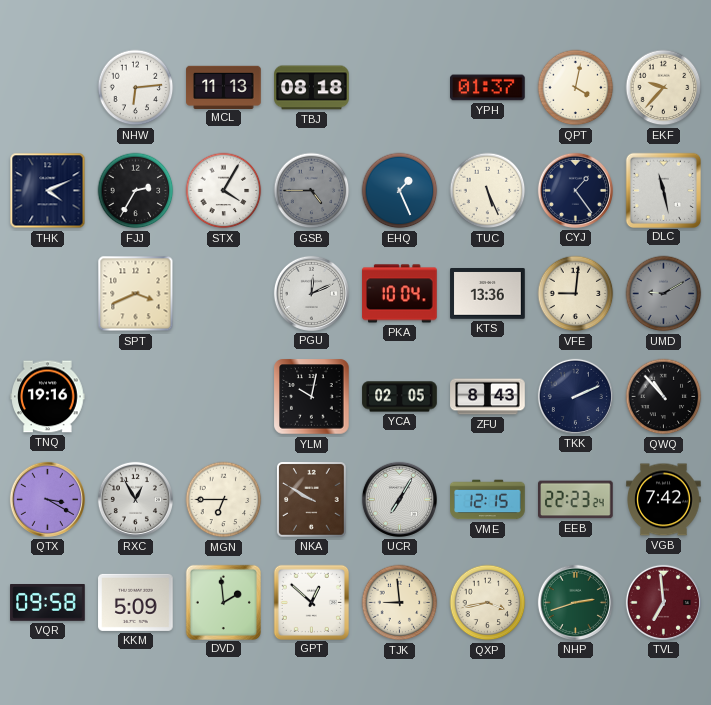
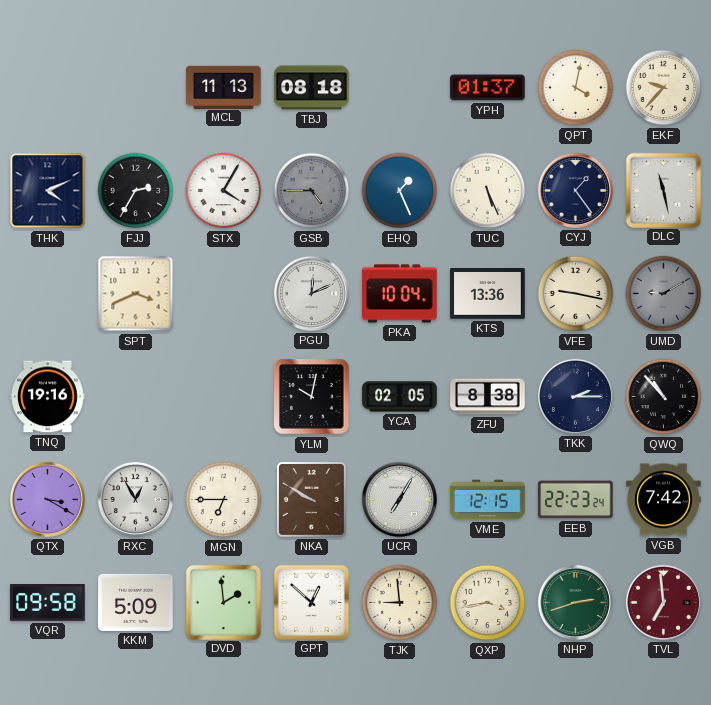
NHW: 6:14 -> none (136, 88)
VFE: 9:01 -> 9:17 (576, 294)
ZFU: 8:43 -> 8:38 (488, 397)
TKK: 2:11 -> 2:15 (575, 396)
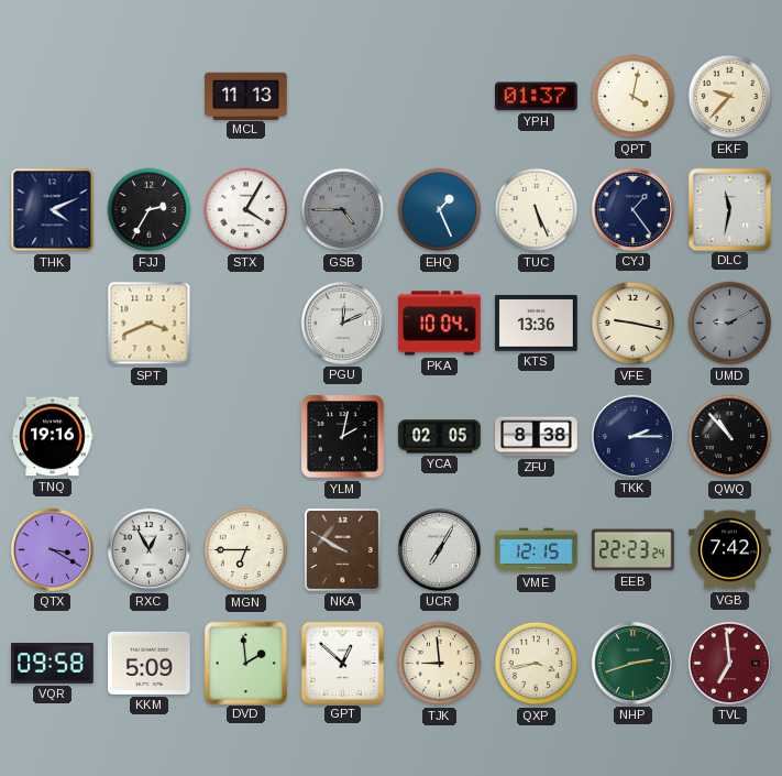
TBJ: 08:18 -> none (312, 88)
DLC: 11:28 -> 11:32 (729, 209)
YLM: 10:02 -> 2:02 (343, 437)
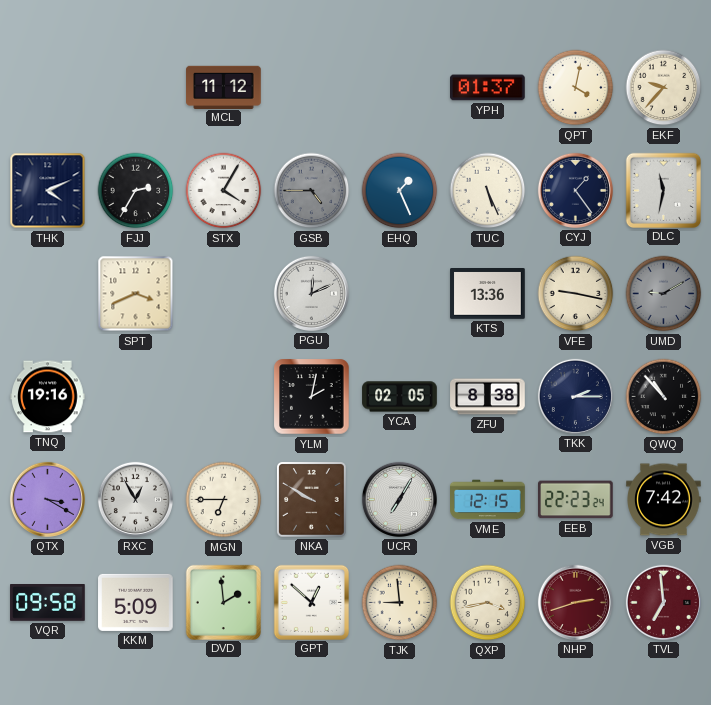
MCL: 11:13 -> 11:12 (224, 87)
PKA: 10:04 -> none (440, 324)
NHP dial: green -> burgundy (575, 602)
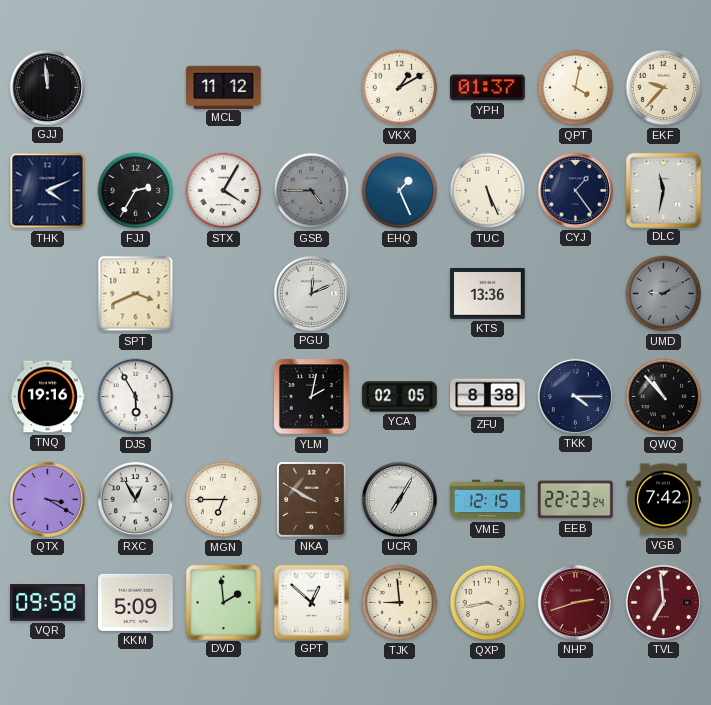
GJJ: none -> 11:59 (47, 87)
VKX: none -> 1:10 (400, 88)
VFE: 9:17 -> none (576, 294)
DJS: none -> 5:55 (136, 397)
TKK: 2:15 -> 4:15 (575, 396)
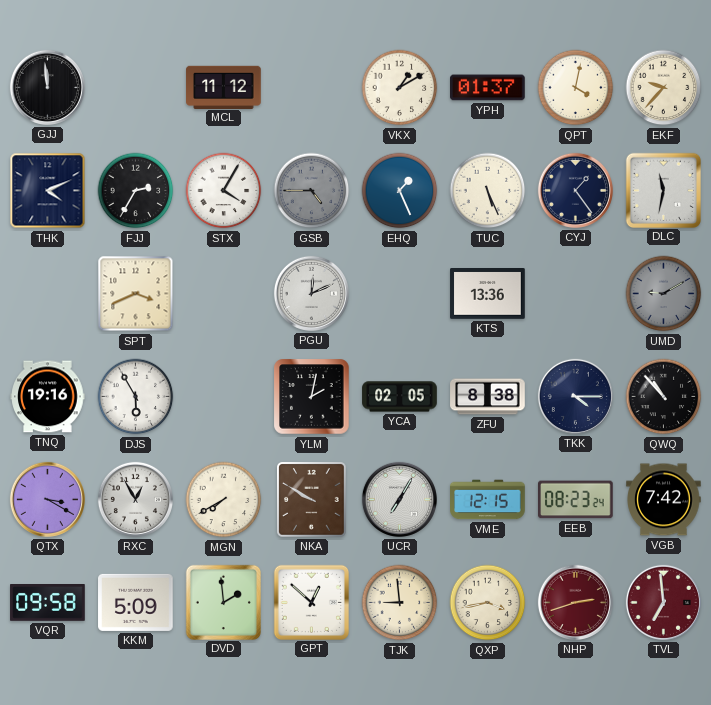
MGN: 6:45 -> 7:40 (224, 500)
EEB: 22:23 -> 08:23 (576, 500)
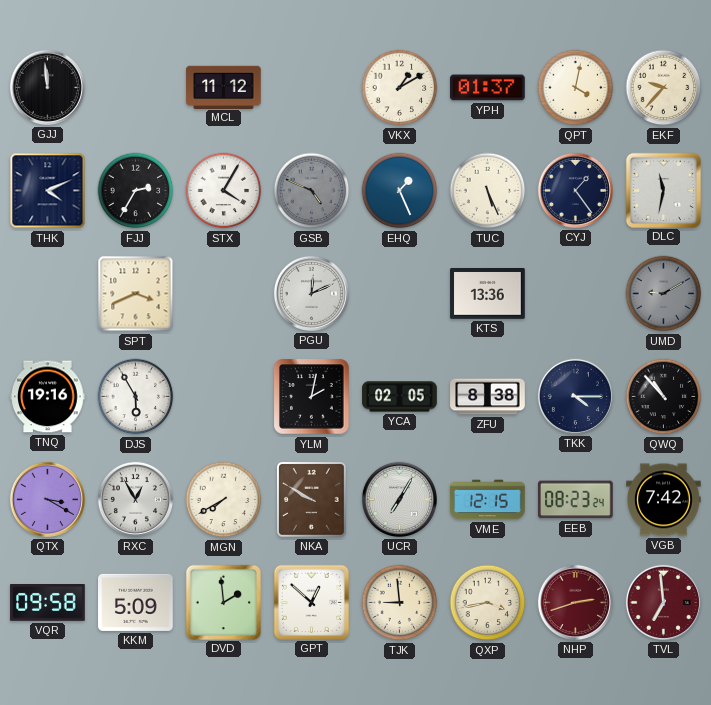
GSB: 4:45 -> 4:49 (312, 191)
